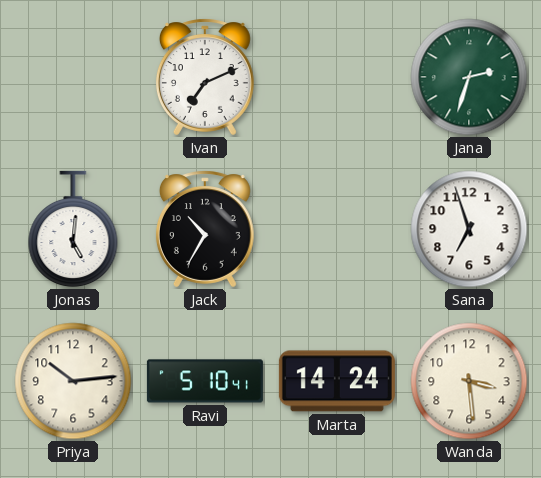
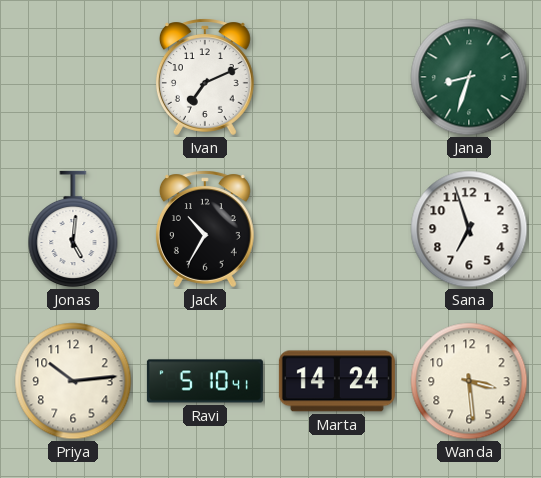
Jana: 2:33 -> 8:33 (469, 77)
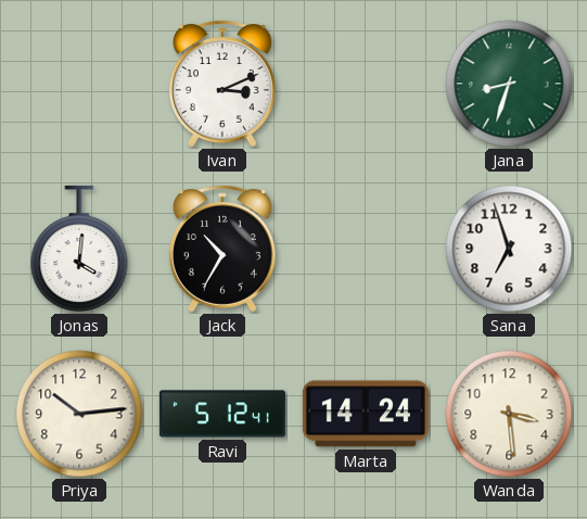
Ivan: 7:11 -> 3:11 (222, 84)
Jonas: 5:01 -> 4:01 (79, 249)
Ravi: 5:10 -> 5:12 (222, 414)
